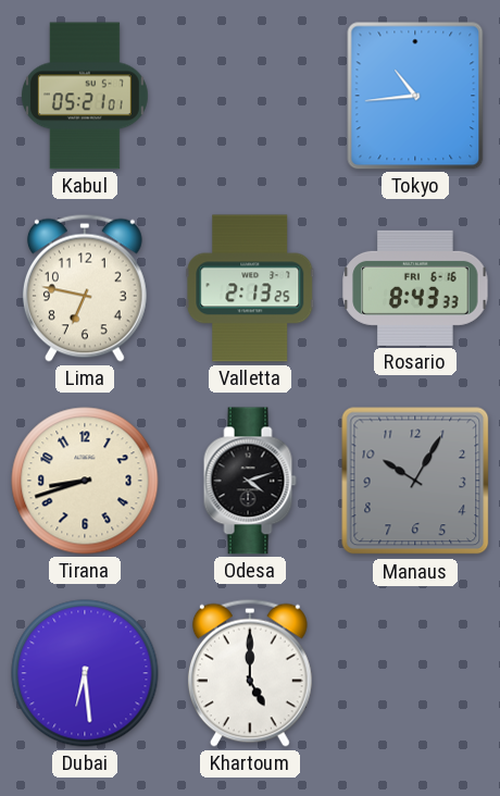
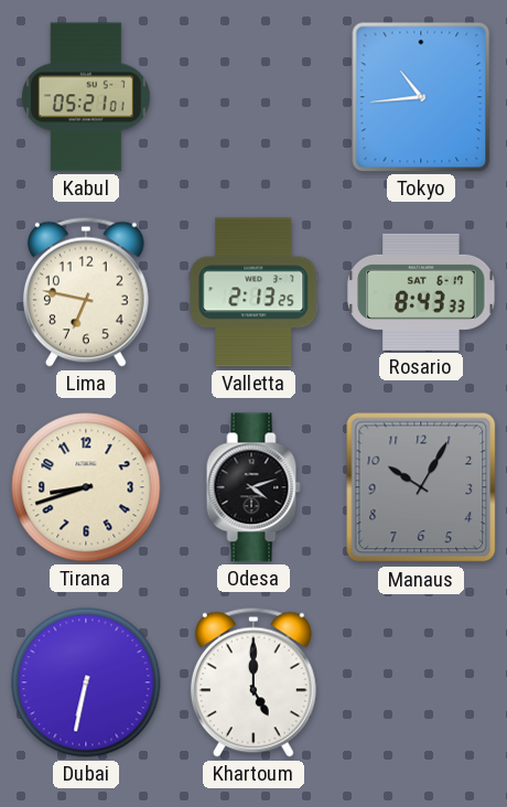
Rosario date: FRI 6-16 -> SAT 6-17 (421, 292)
Dubai: 6:29 -> 6:32 (86, 682)
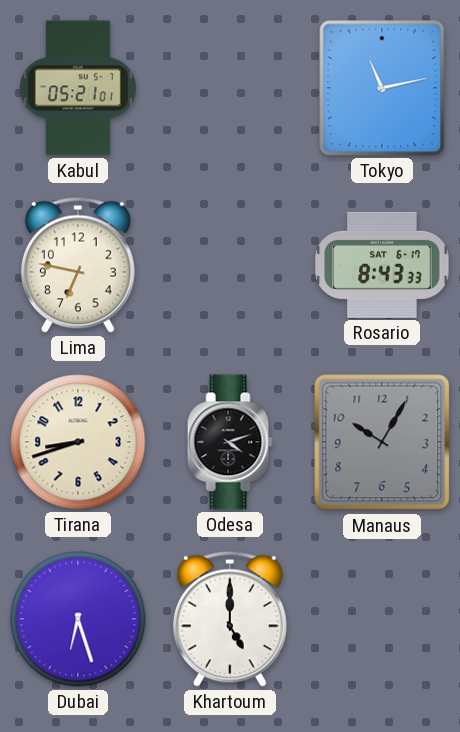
Tokyo: 10:44 -> 11:13 (382, 88)
Valletta: 2:13 -> none (253, 292)
Dubai: 6:32 -> 6:27 (78, 619)
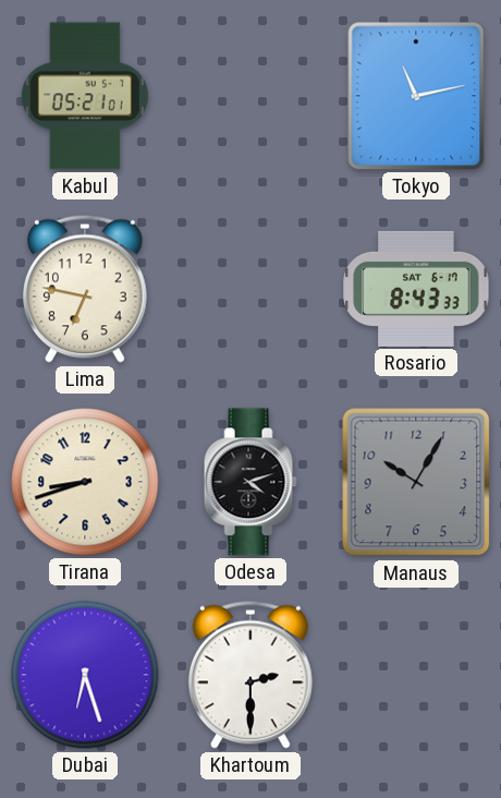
Khartoum: 5:00 -> 2:30 (250, 675)
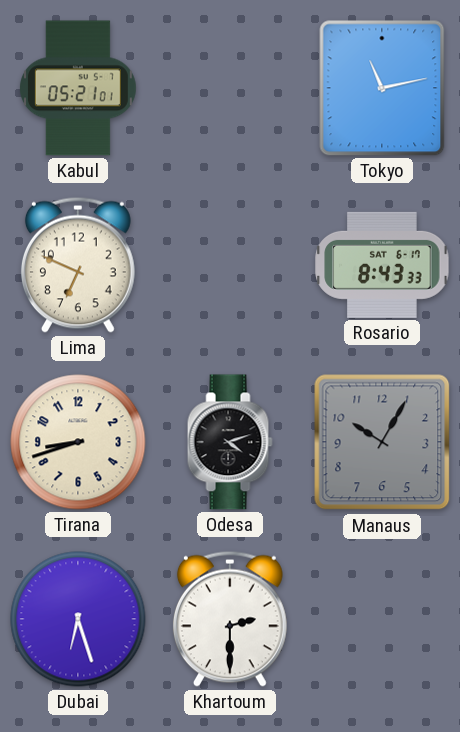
Lima: 6:47 -> 6:49 (78, 265)
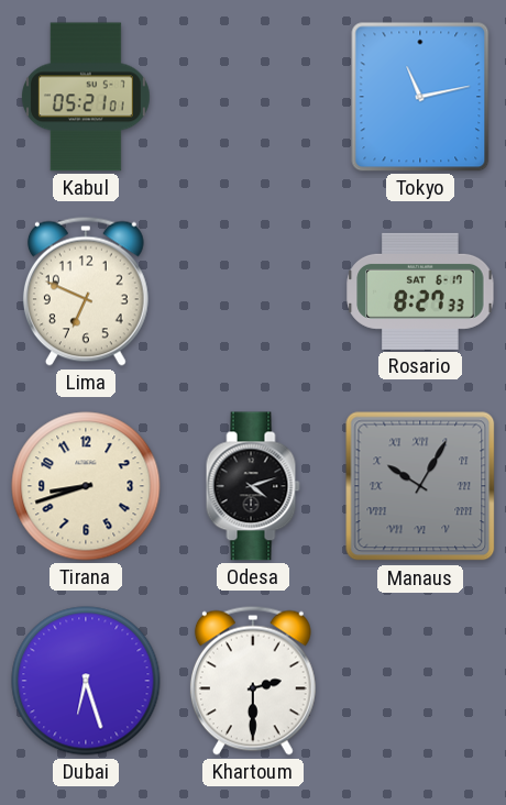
Rosario: 8:43 -> 8:27 (420, 291)
Manaus numerals: Arabic -> Roman (420, 486)
